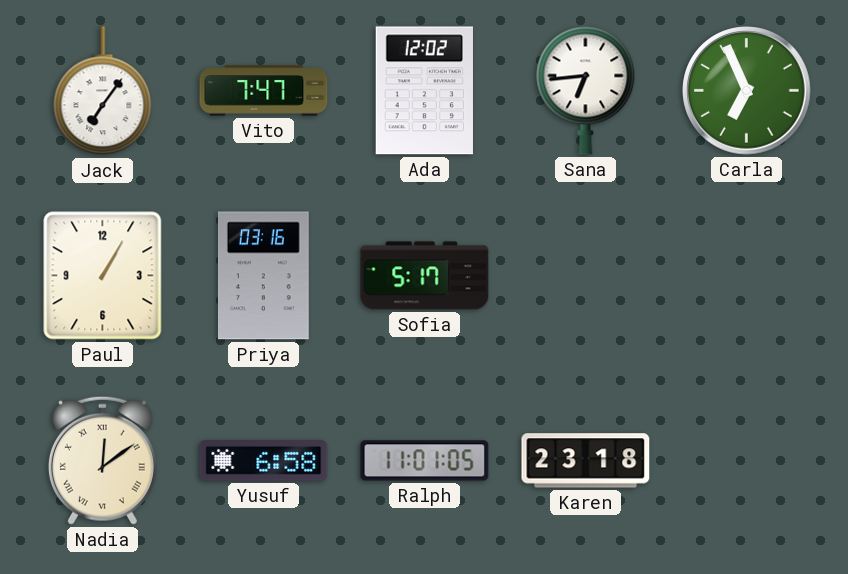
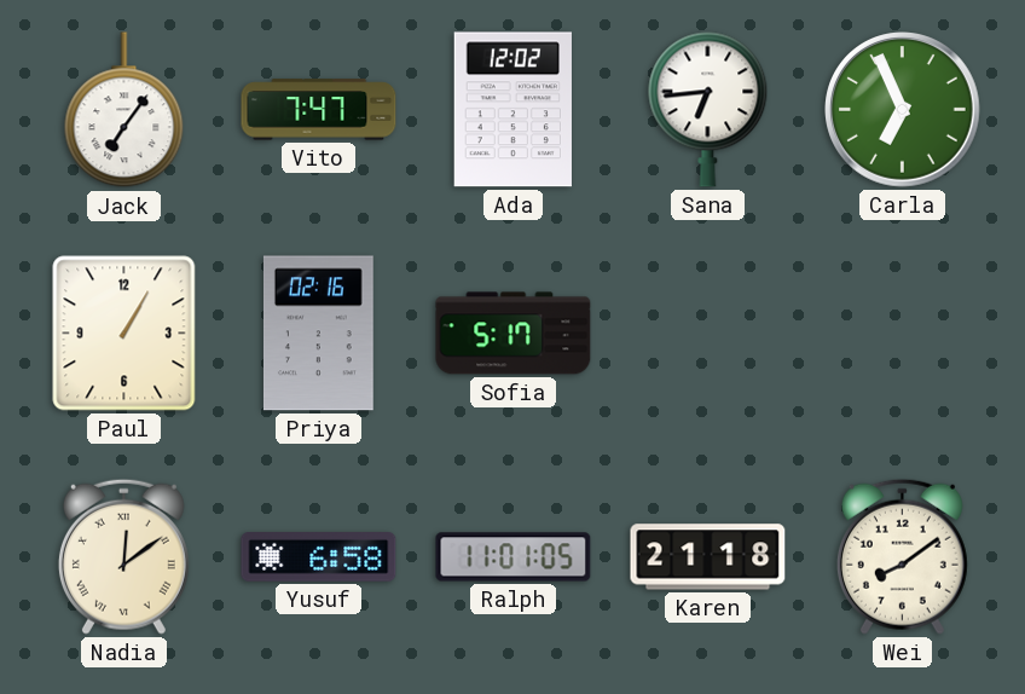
Priya: 03:16 -> 02:16 (318, 334)
Karen: 23:18 -> 21:18 (708, 557)
Wei: none -> 8:09 (902, 556)
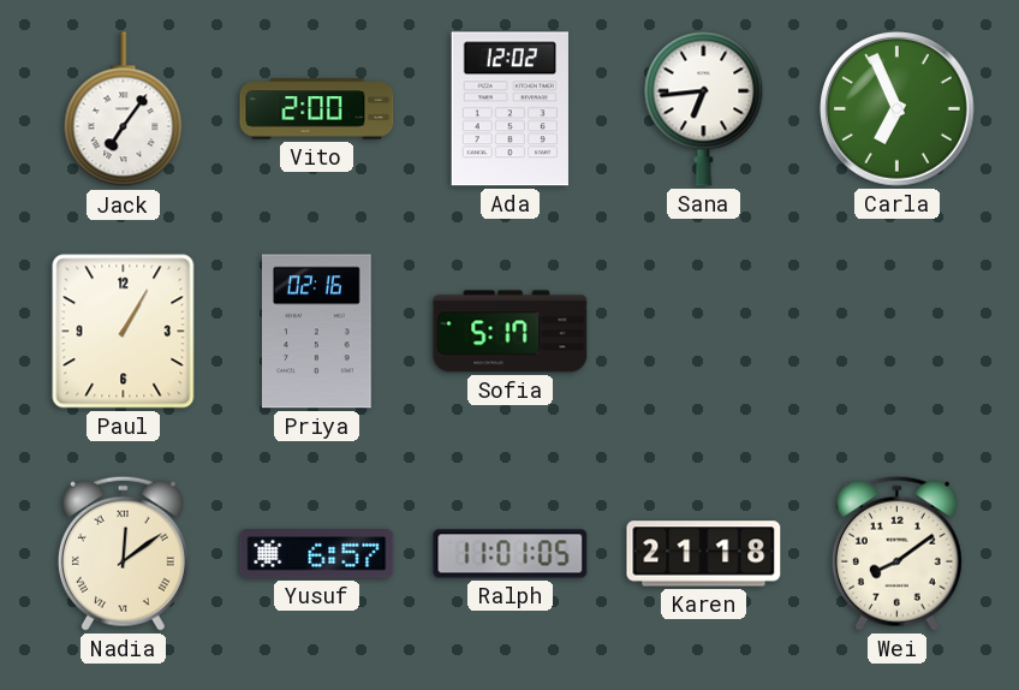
Vito: 7:47 -> 2:00 (317, 109)
Yusuf: 6:58 -> 6:57 (317, 554)
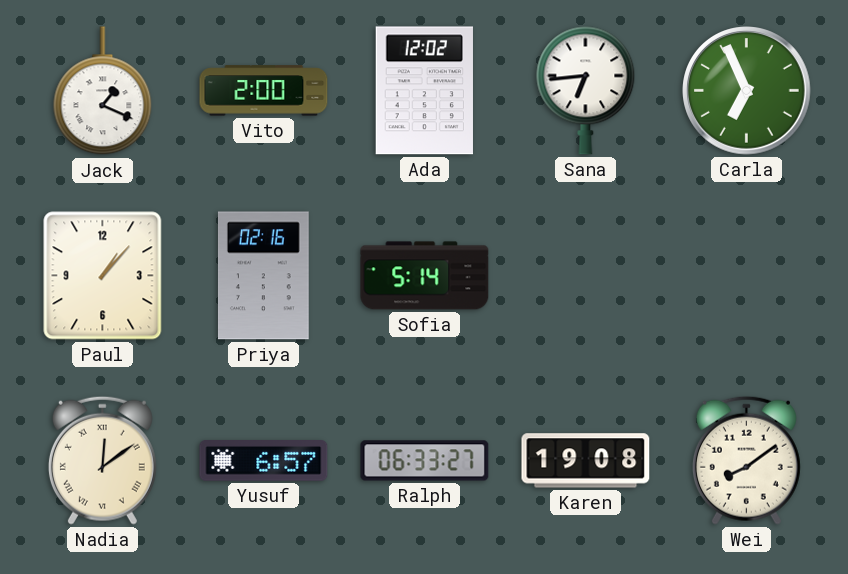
Jack: 7:06 -> 1:19 (103, 91)
Paul: 1:05 -> 1:07 (103, 276)
Sofia: 5:17 -> 5:14 (425, 276)
Ralph: 11:01 -> 06:33 (425, 461)
Karen: 21:18 -> 19:08 (586, 461)
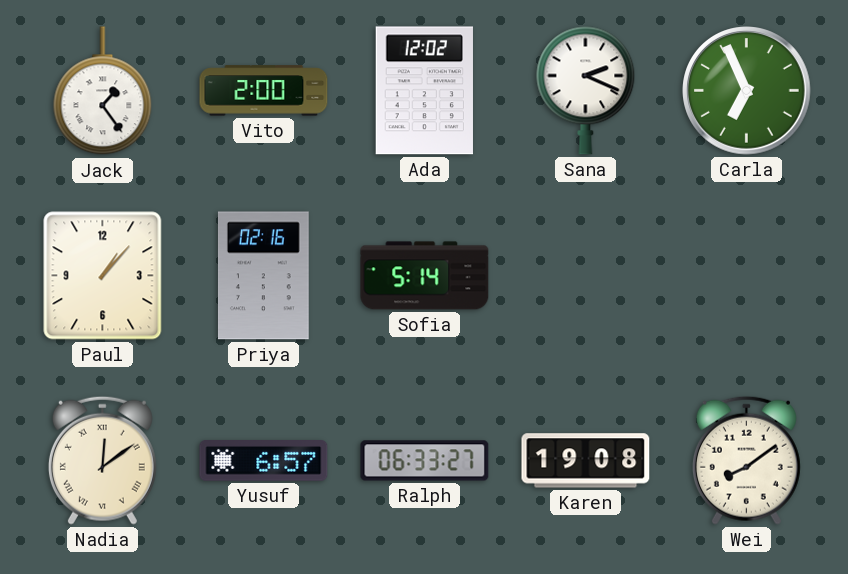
Jack: 1:19 -> 1:24 (103, 91)
Sana: 6:44 -> 2:19 (586, 90)
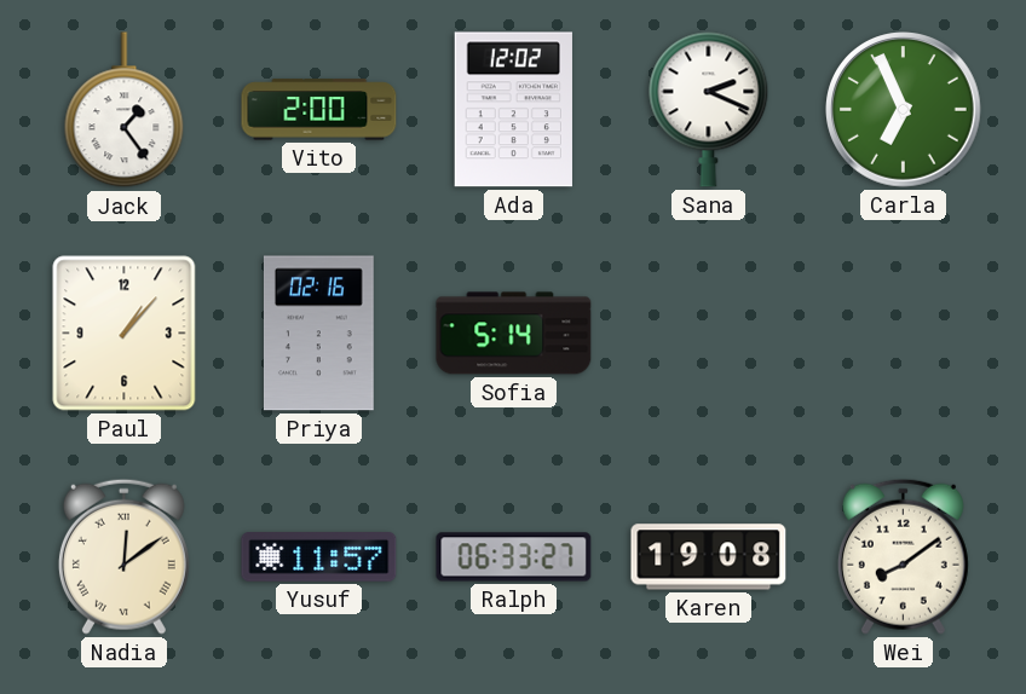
Yusuf: 6:57 -> 11:57 (319, 557)
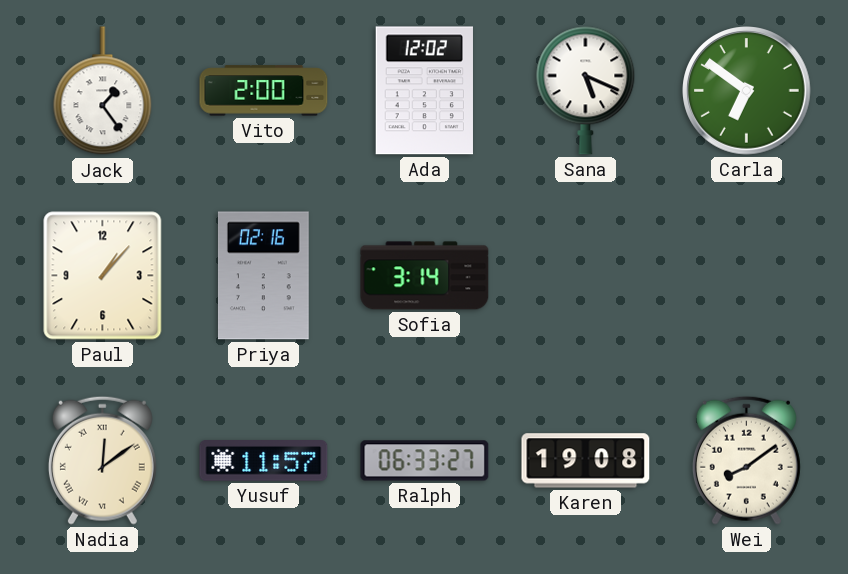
Sana: 2:19 -> 5:19 (586, 90)
Carla: 6:56 -> 6:51 (747, 91)
Sofia: 5:14 -> 3:14 (425, 276)
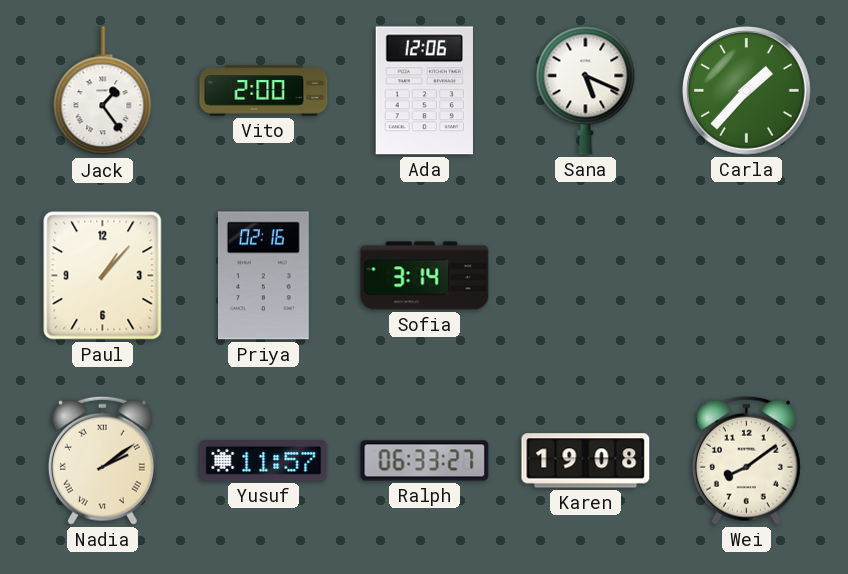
Ada: 12:02 -> 12:06 (424, 91)
Carla: 6:51 -> 1:37 (747, 91)
Nadia: 12:09 -> 2:09 (102, 460)
